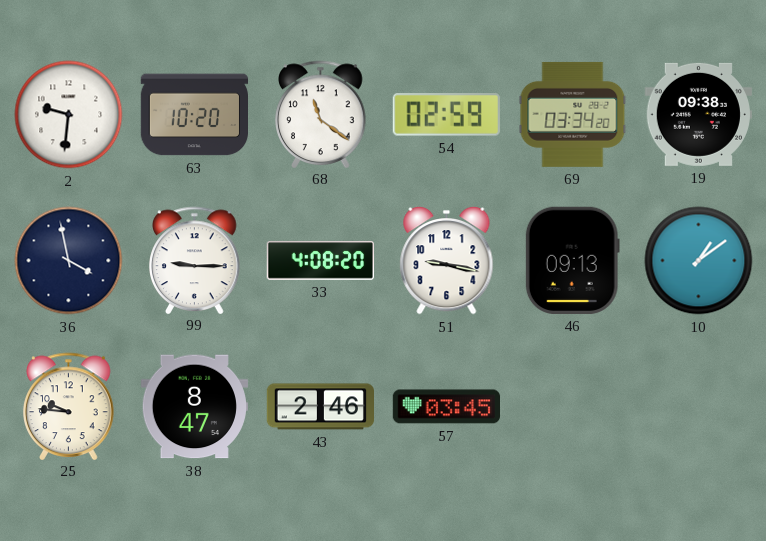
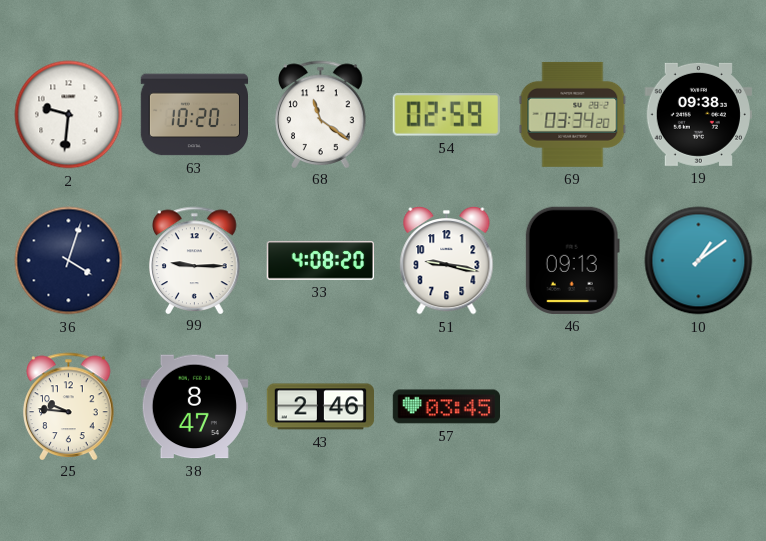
36: 3:58 -> 4:03 (69, 261)
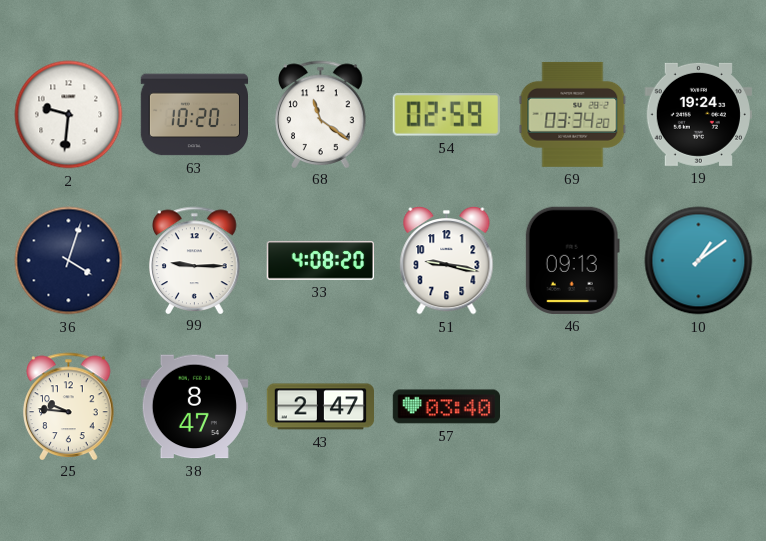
19: 09:38 -> 19:24 (698, 114)
43: 2:46 -> 2:47 (320, 407)
57: 03:45 -> 03:40 (446, 407)
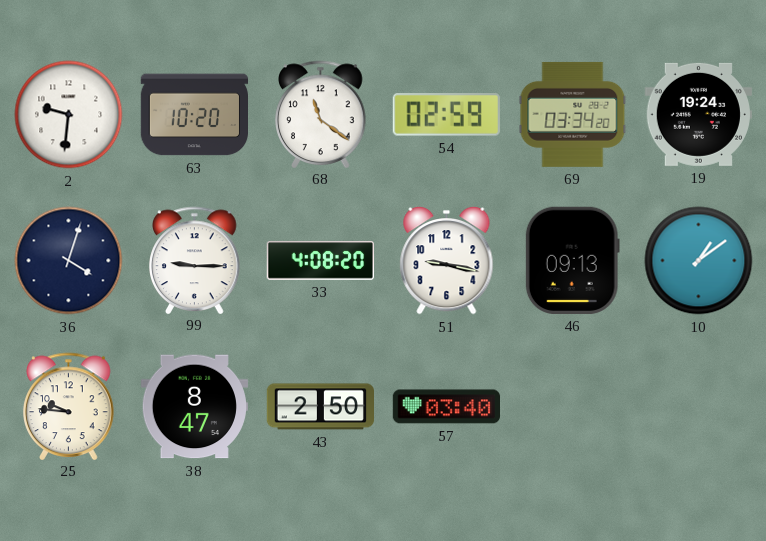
43: 2:47 -> 2:50 (320, 407)
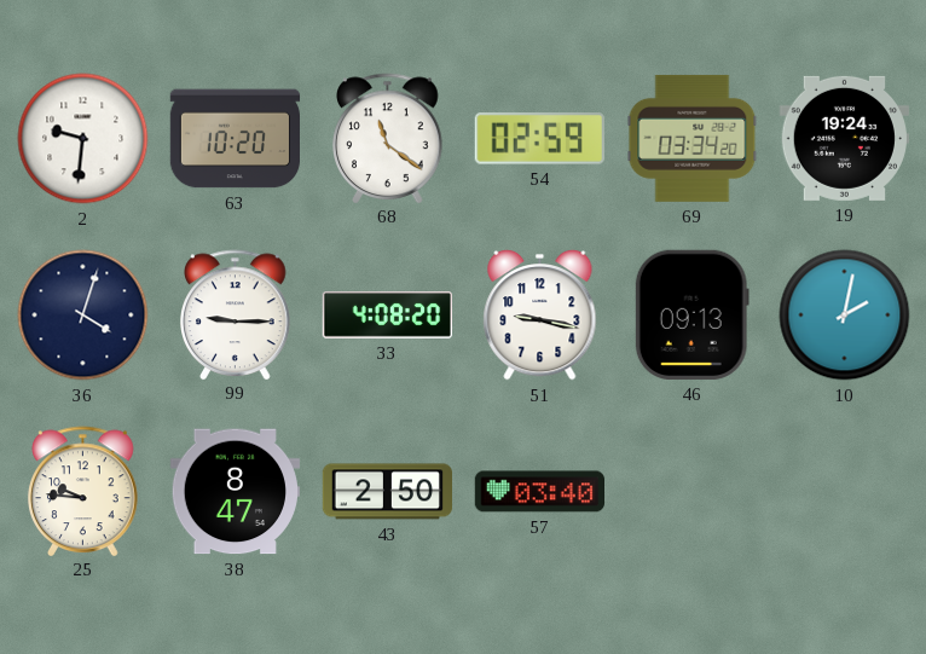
10: 1:09 -> 2:02 (845, 316)
